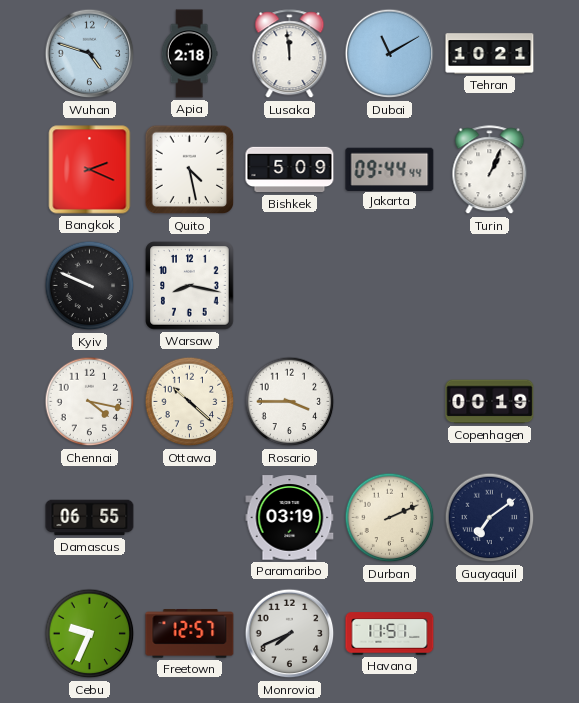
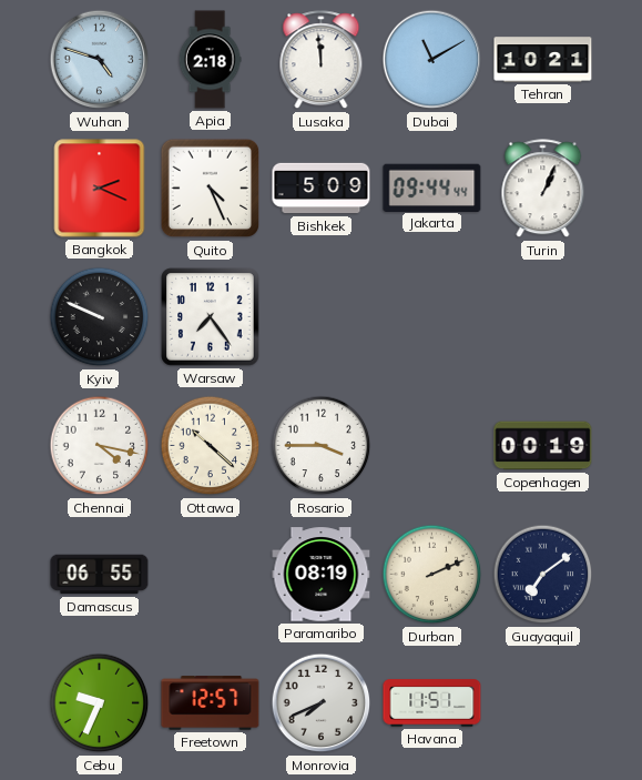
Quito: 4:28 -> 4:26 (211, 189)
Warsaw: 8:17 -> 7:24 (211, 317)
Paramaribo: 03:19 -> 08:19 (322, 575)
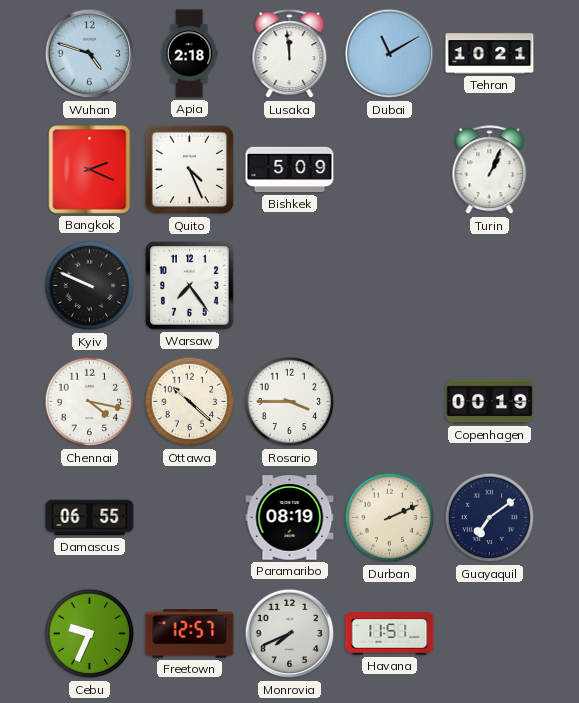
Jakarta: 09:44 -> none (432, 188)
